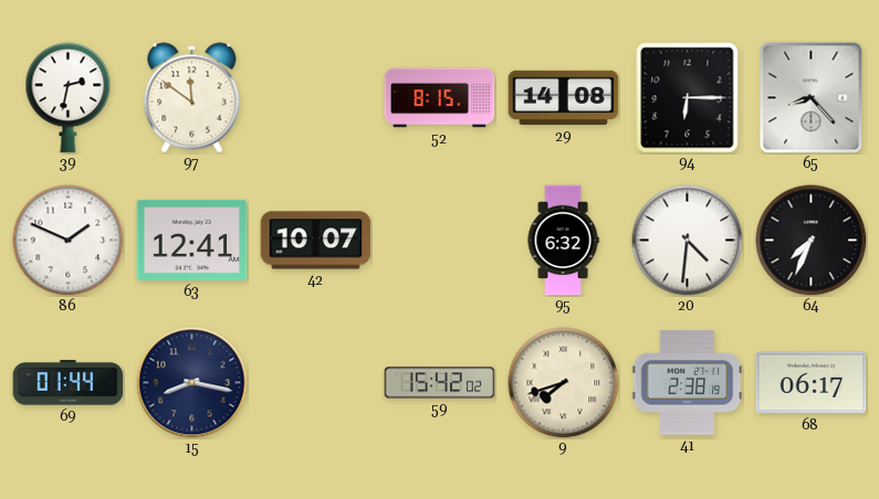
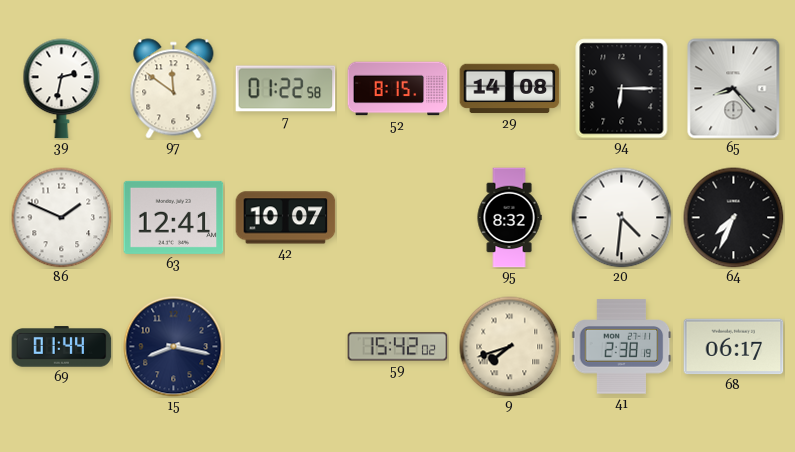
7: none -> 01:22 (286, 89)
95: 6:32 -> 8:32 (509, 218)
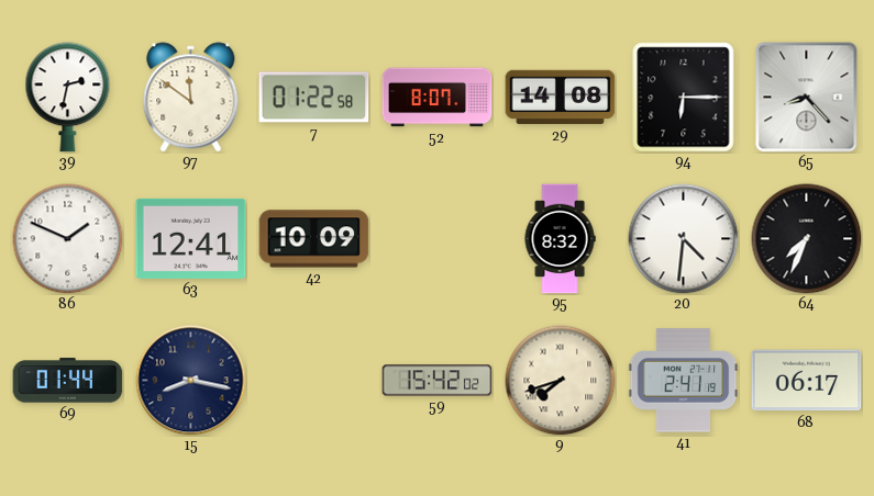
52: 8:15 -> 8:07 (438, 98)
42: 10:07 -> 10:09 (314, 239)
41: 2:38 -> 2:41 (684, 381)
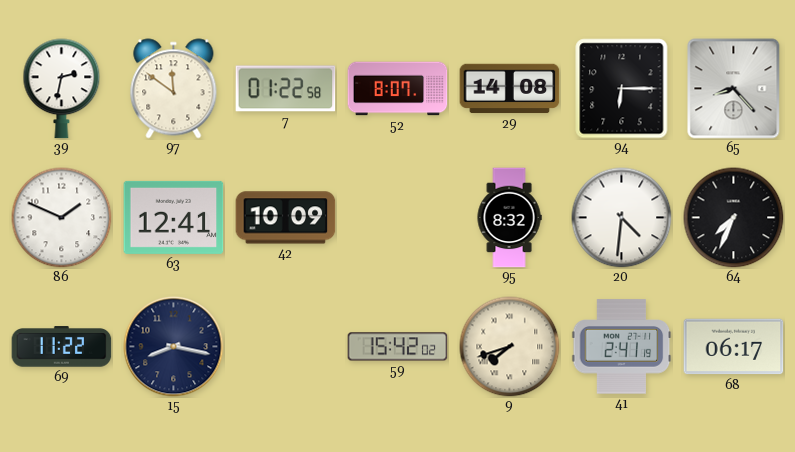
69: 01:44 -> 11:22 (62, 347)
